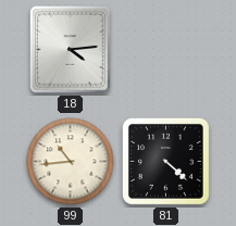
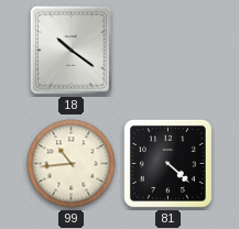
18: 4:14 -> 10:21 (72, 51)
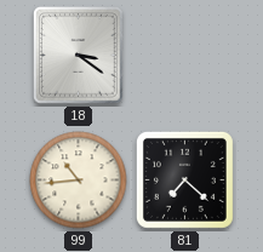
18: 10:21 -> 3:21 (79, 56)
81: 4:22 -> 7:22 (184, 179)
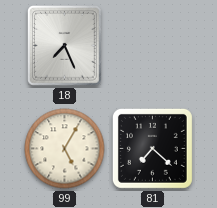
18: 3:21 -> 7:26 (65, 46)
99: 10:44 -> 5:05 (65, 149)
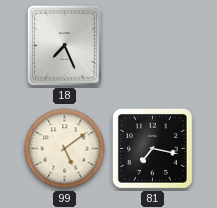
99: 5:05 -> 5:09 (65, 149)
81: 7:22 -> 7:17 (152, 148)
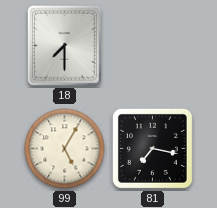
18: 7:26 -> 7:30 (65, 46)
99: 5:09 -> 5:05 (65, 149)
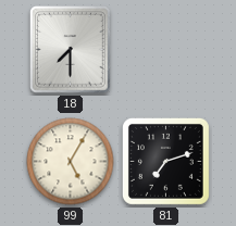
81: 7:17 -> 7:12 (165, 161)
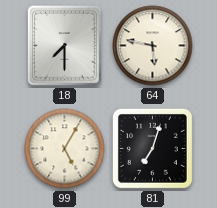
64: none -> 5:47 (153, 46)
81: 7:12 -> 7:03 (152, 148)
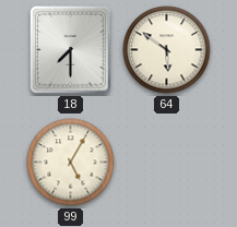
64: 5:47 -> 5:51 (167, 50)
81: 7:03 -> none (152, 148)
